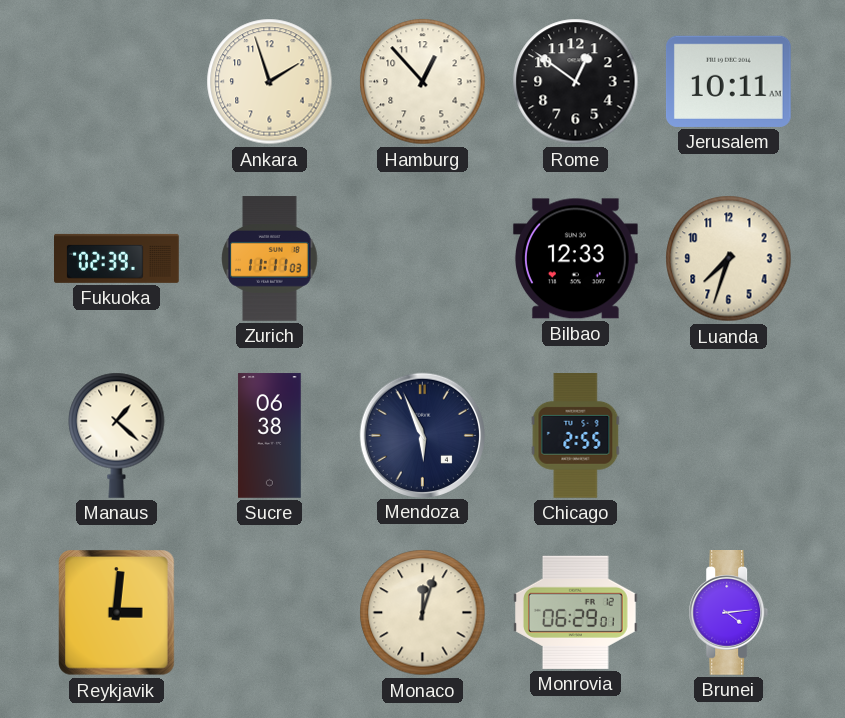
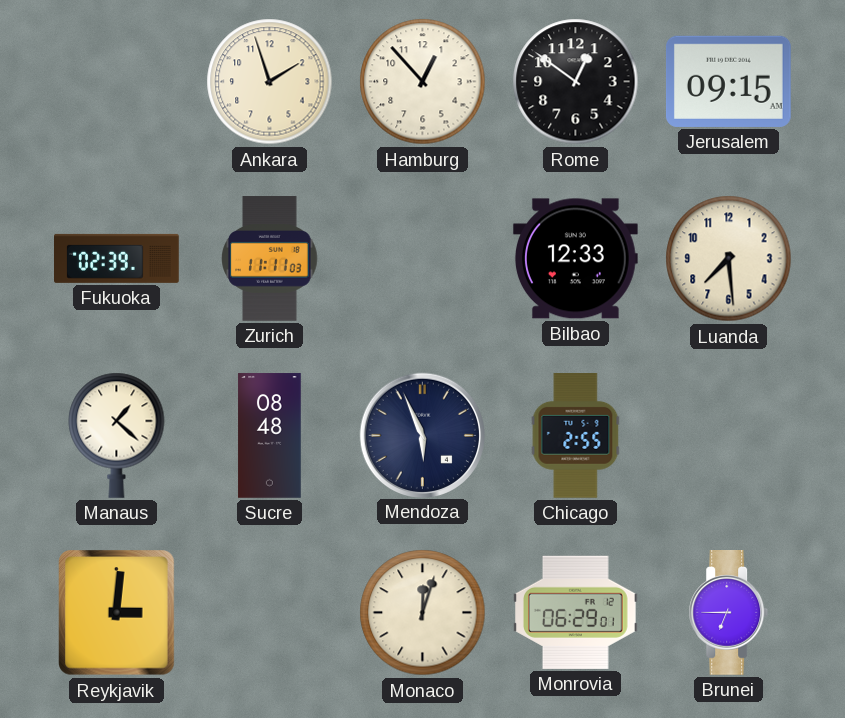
Jerusalem: 10:11 -> 09:15 (728, 81)
Luanda: 7:33 -> 7:29 (729, 259)
Sucre: 06:38 -> 08:48 (270, 436)
Brunei: 4:14 -> 6:45 (729, 613)
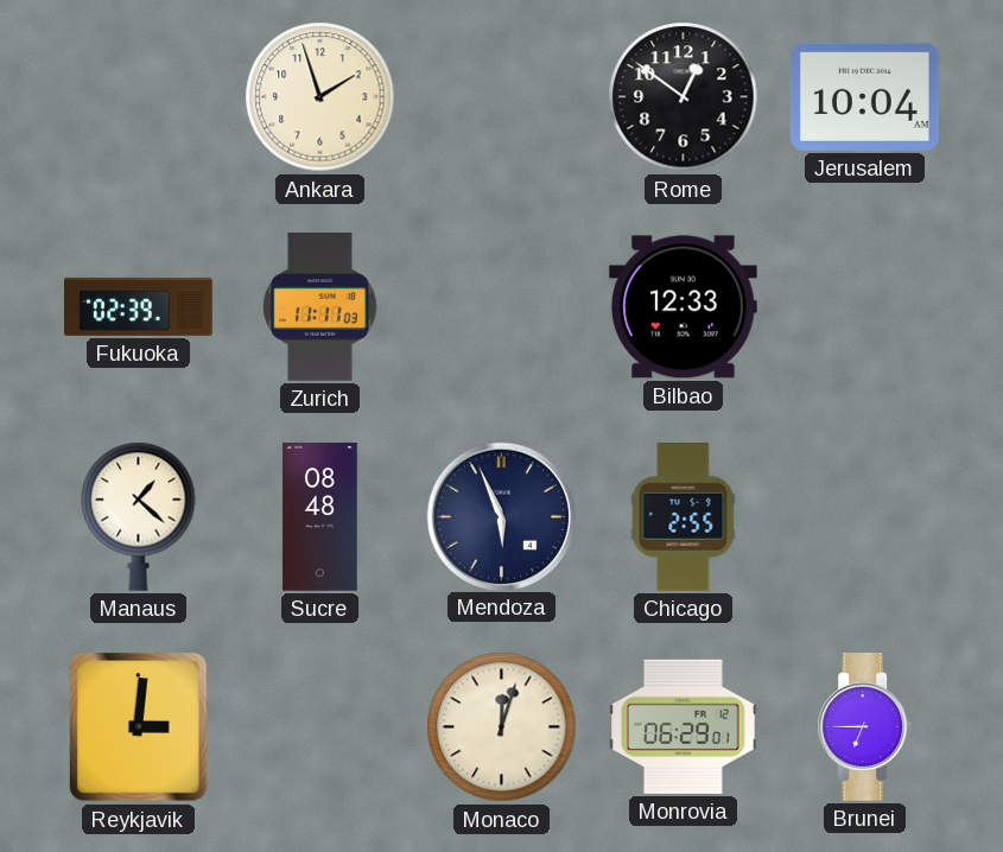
Hamburg: 12:53 -> none (423, 82)
Jerusalem: 09:15 -> 10:04 (864, 96)
Luanda: 7:29 -> none (729, 259)
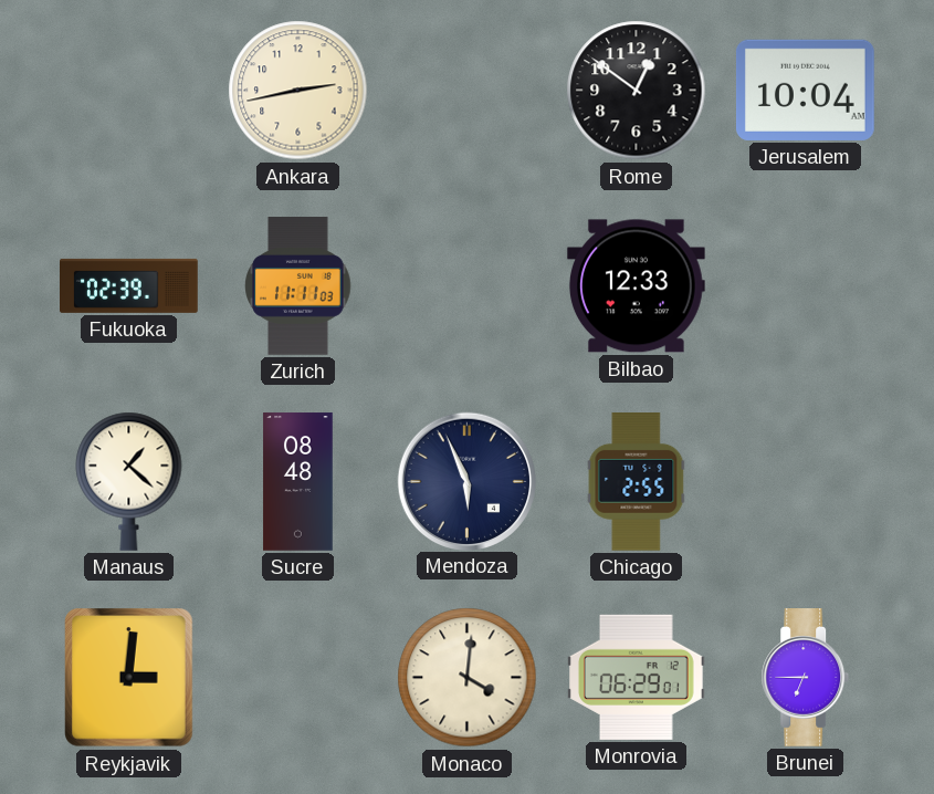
Ankara: 1:57 -> 2:43 (298, 91)
Monaco: 12:03 -> 4:01 (468, 678)
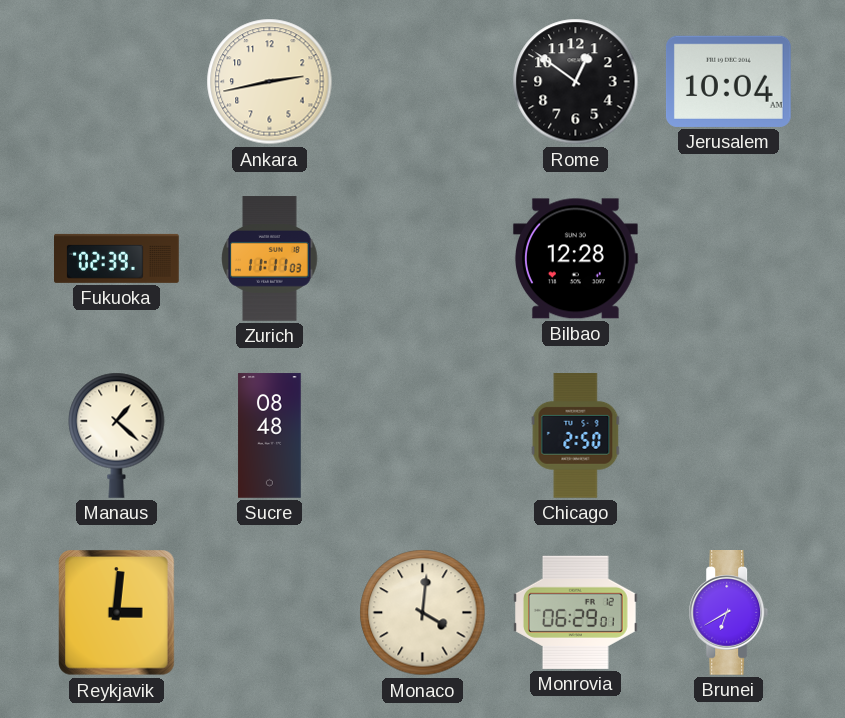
Bilbao: 12:33 -> 12:28 (576, 259)
Mendoza: 5:56 -> none (466, 481)
Chicago: 2:55 -> 2:50 (576, 436)
Brunei: 6:45 -> 6:40 (729, 613)
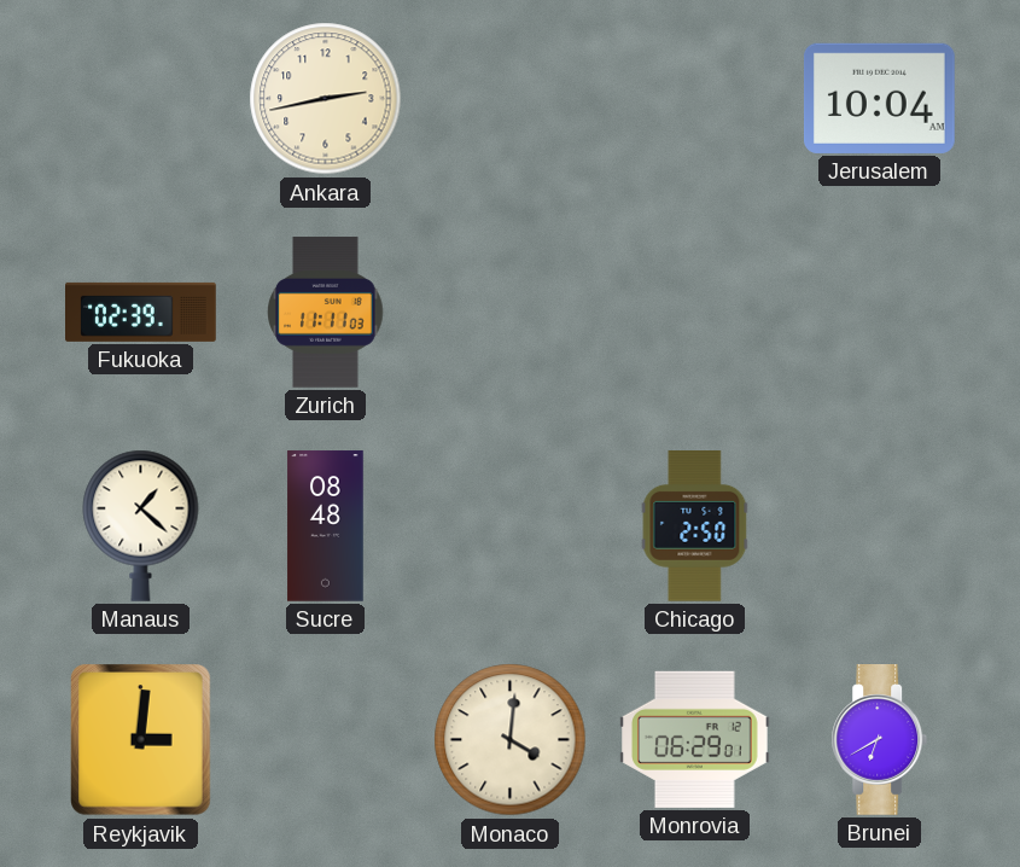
Rome: 12:51 -> none (576, 82)
Bilbao: 12:28 -> none (576, 259)
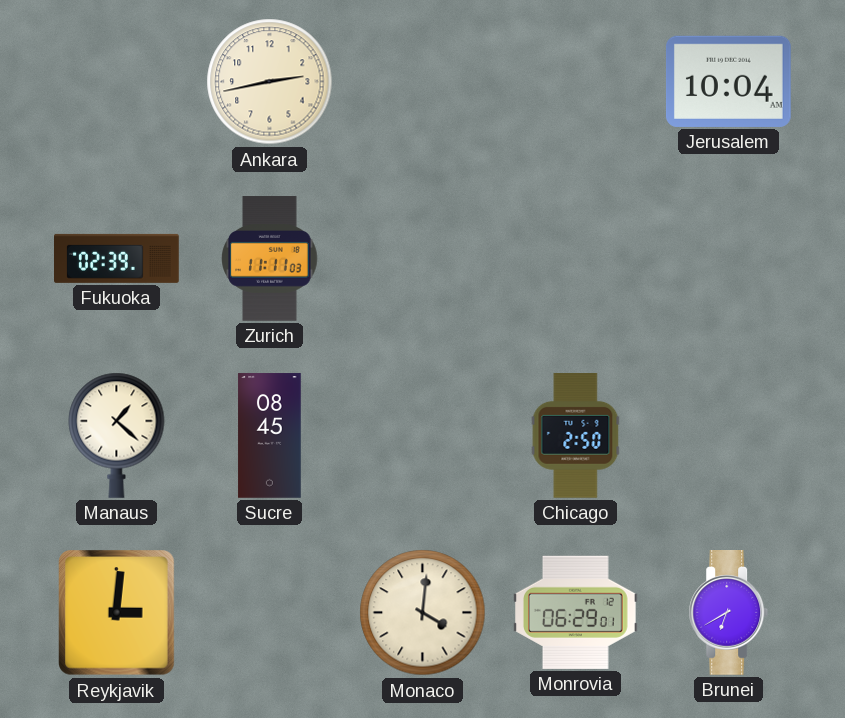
Sucre: 08:48 -> 08:45 (270, 436)
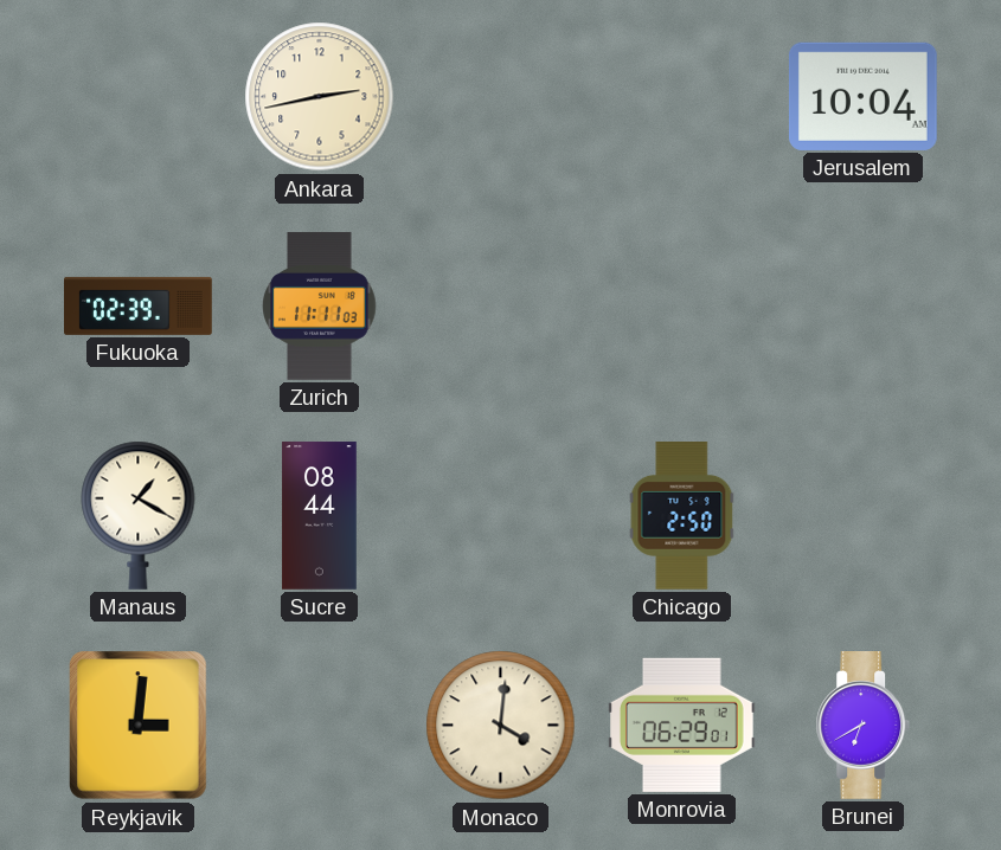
Manaus: 1:22 -> 1:20 (139, 515)
Sucre: 08:45 -> 08:44 (320, 516)
